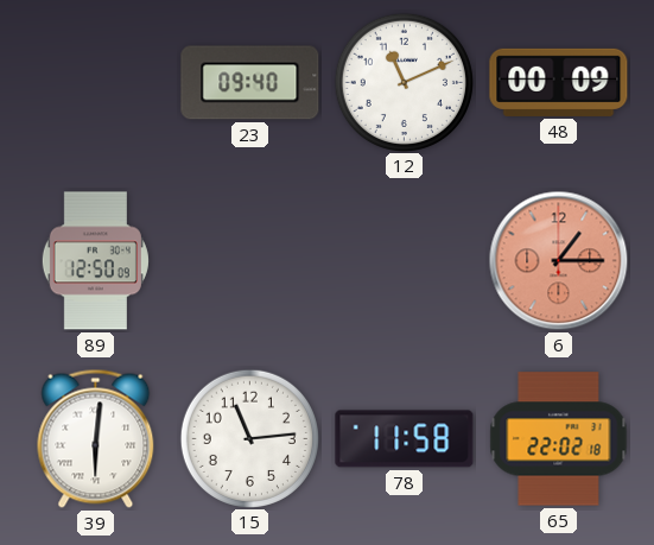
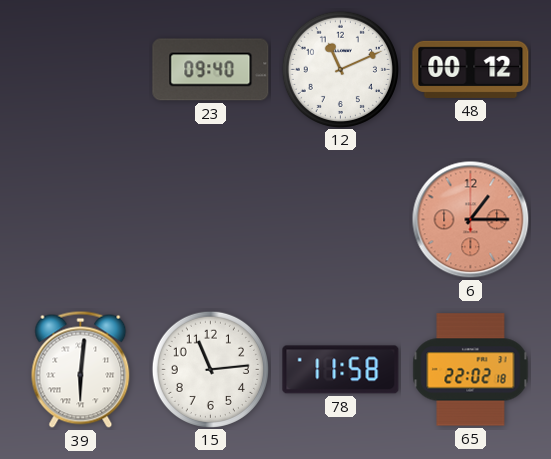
48: 00:09 -> 00:12 (471, 69)
89: 12:50 -> none (95, 261)
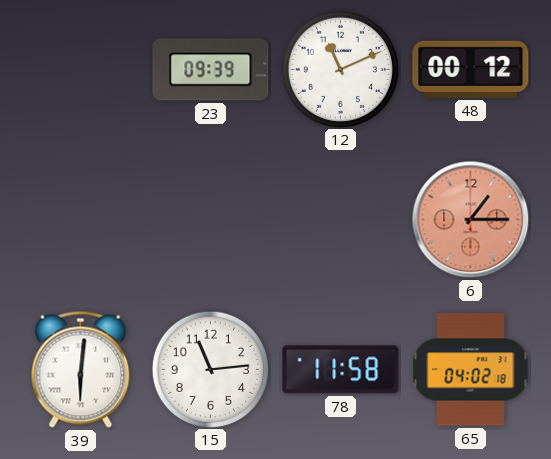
23: 09:40 -> 09:39 (211, 70)
65: 22:02 -> 04:02 (471, 370)
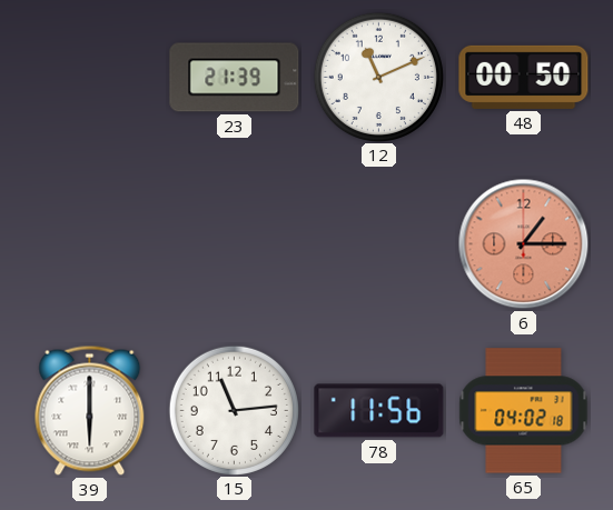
23: 09:39 -> 21:39 (235, 78)
48: 00:12 -> 00:50 (524, 77)
39: 6:01 -> 6:00 (90, 410)
78: 11:58 -> 11:56 (379, 411)
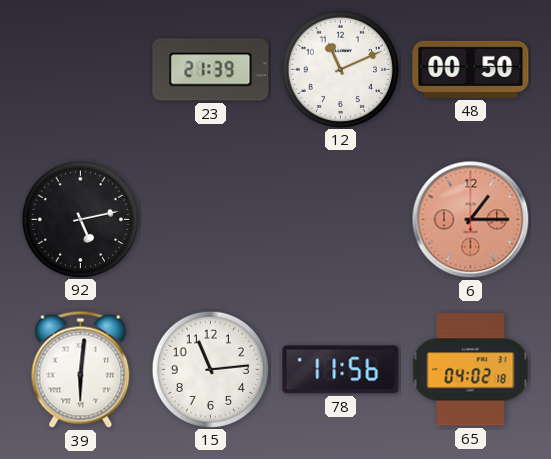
92: none -> 5:13 (80, 219)
39: 6:00 -> 6:01 (81, 369)
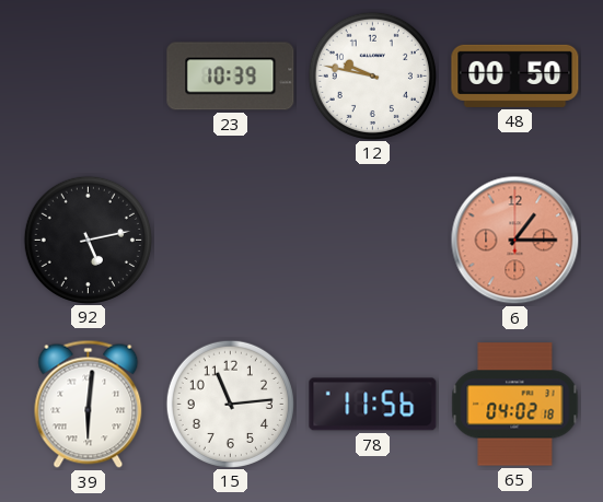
23: 21:39 -> 10:39 (231, 77)
12: 11:11 -> 9:47 (372, 75)
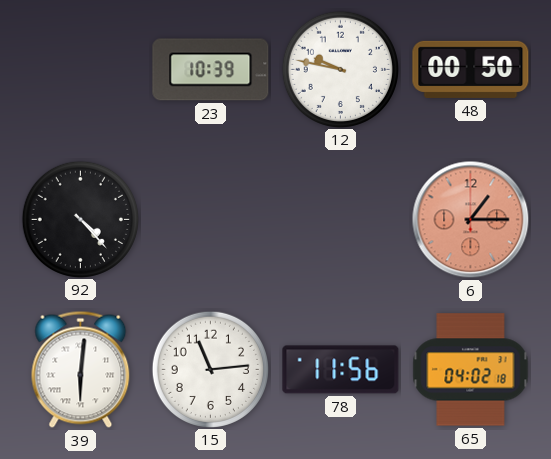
92: 5:13 -> 4:23 (80, 219)
